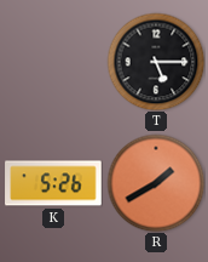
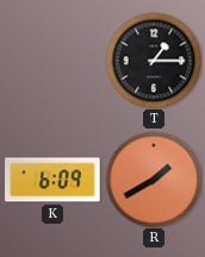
T: 5:15 -> 1:15 (154, 61)
K: 5:26 -> 6:09 (52, 180)
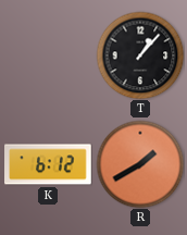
T: 1:15 -> 1:07 (140, 55)
K: 6:09 -> 6:12 (48, 164)
